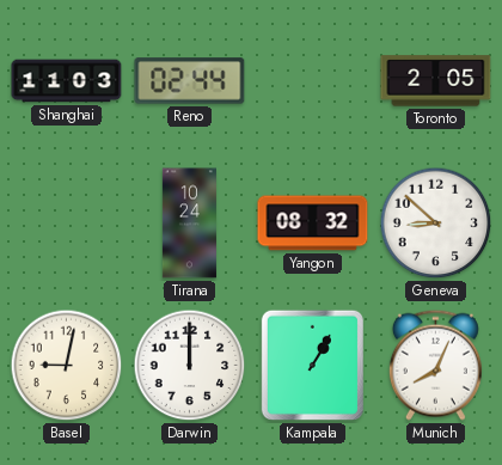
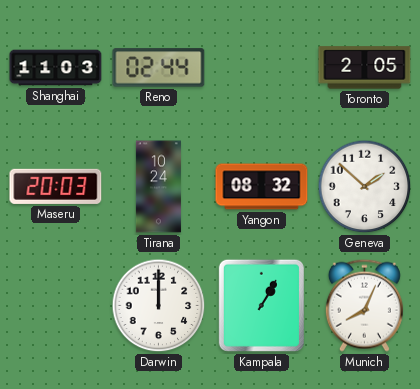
Maseru: none -> 20:03 (56, 186)
Geneva: 8:52 -> 1:52 (365, 187)
Basel: 9:02 -> none (67, 366)
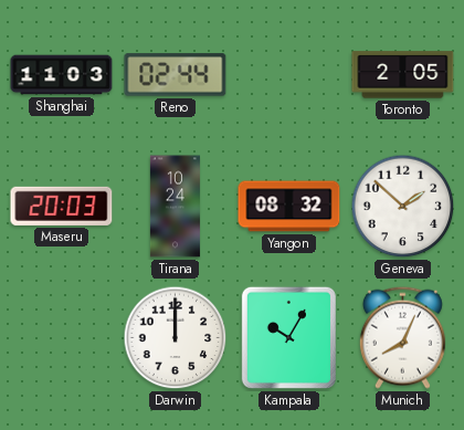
Kampala: 1:05 -> 10:05 (288, 337)
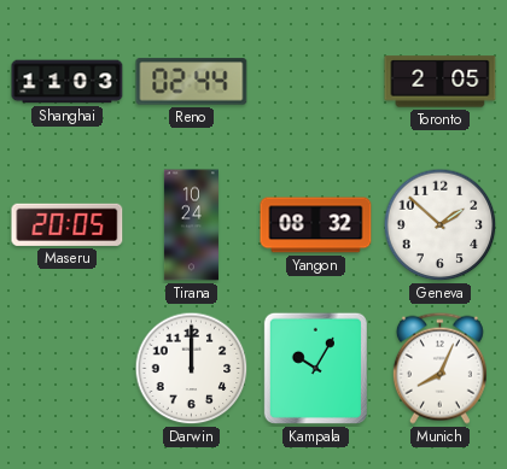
Maseru: 20:03 -> 20:05 (68, 224)
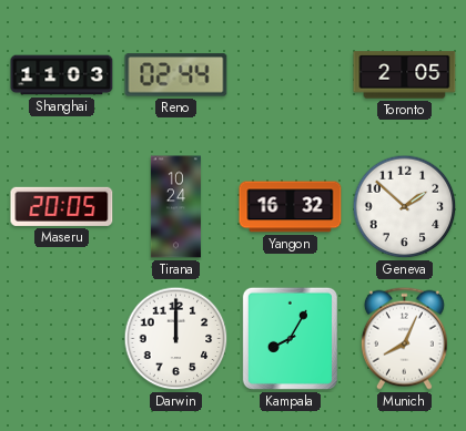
Yangon: 08:32 -> 16:32 (291, 207)
Kampala: 10:05 -> 8:05 (290, 338)
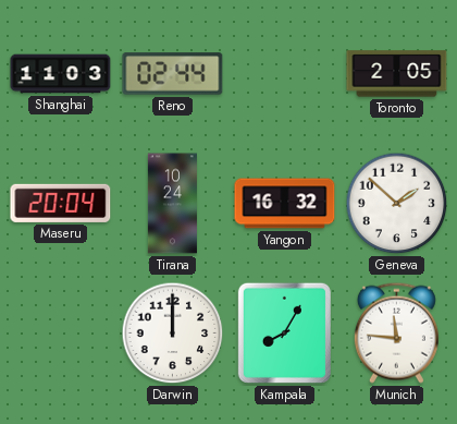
Maseru: 20:05 -> 20:04 (61, 203)
Munich: 8:04 -> 11:46 (396, 332)
